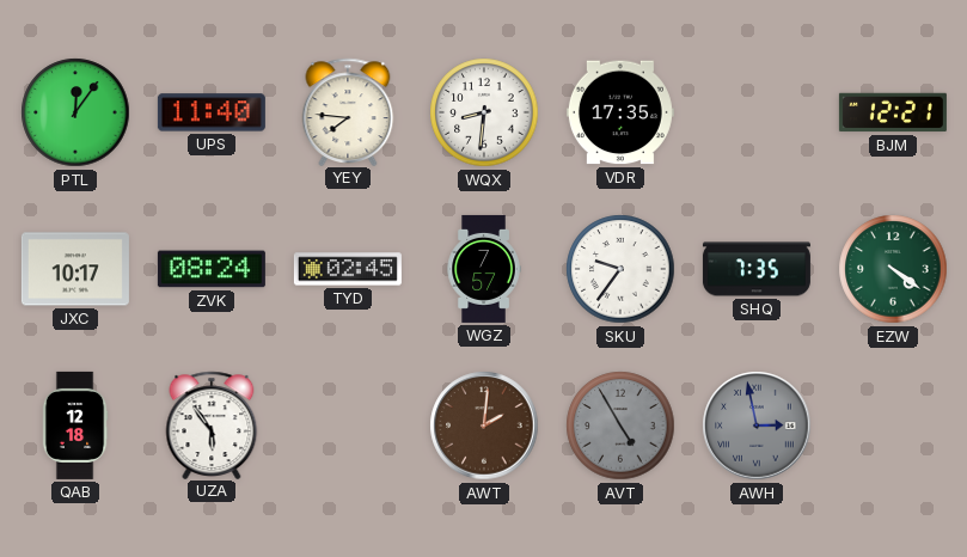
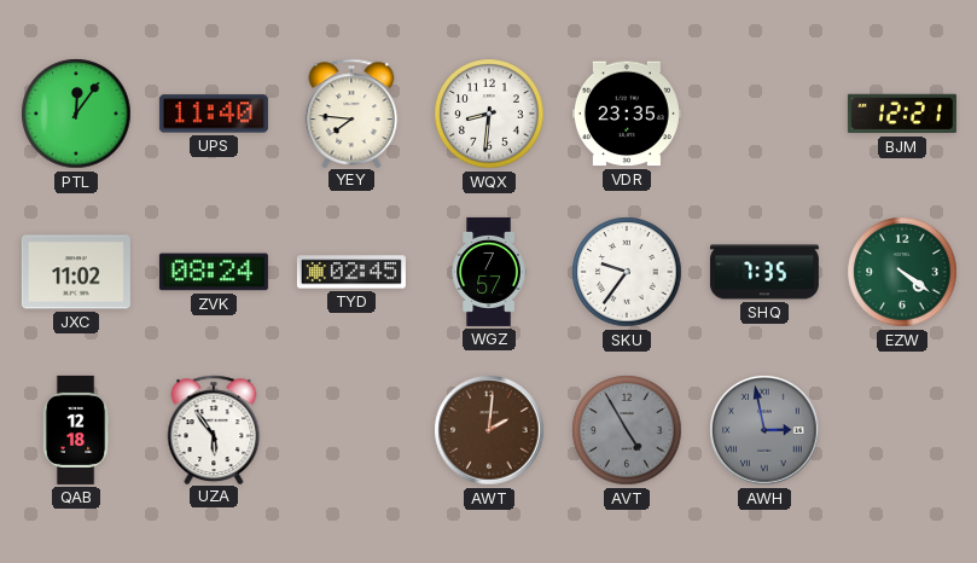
VDR: 17:35 -> 23:35 (627, 114)
JXC: 10:17 -> 11:02 (76, 272)
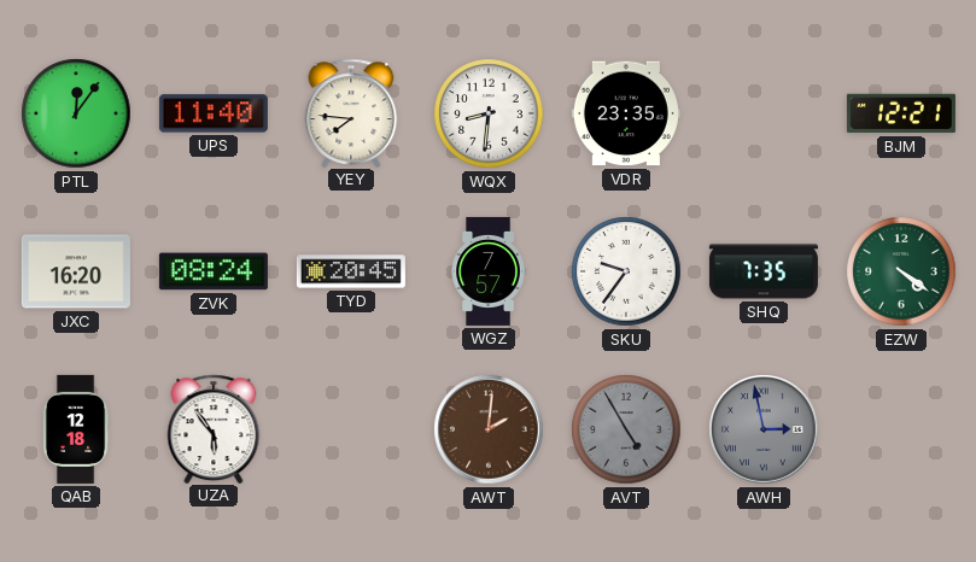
JXC: 11:02 -> 16:20 (76, 271)
TYD: 02:45 -> 20:45 (351, 271)
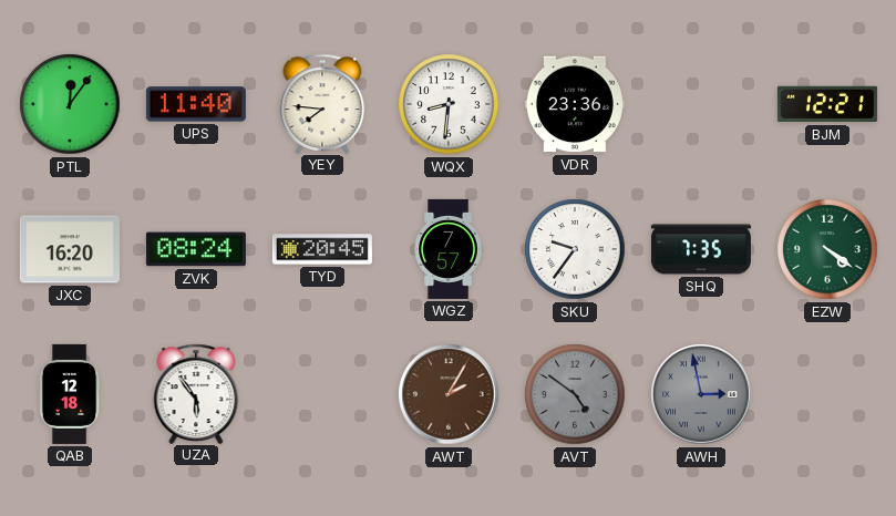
VDR: 23:35 -> 23:36 (575, 104)
AWT: 2:01 -> 2:05 (449, 394)
AVT: 4:55 -> 4:51 (575, 394)
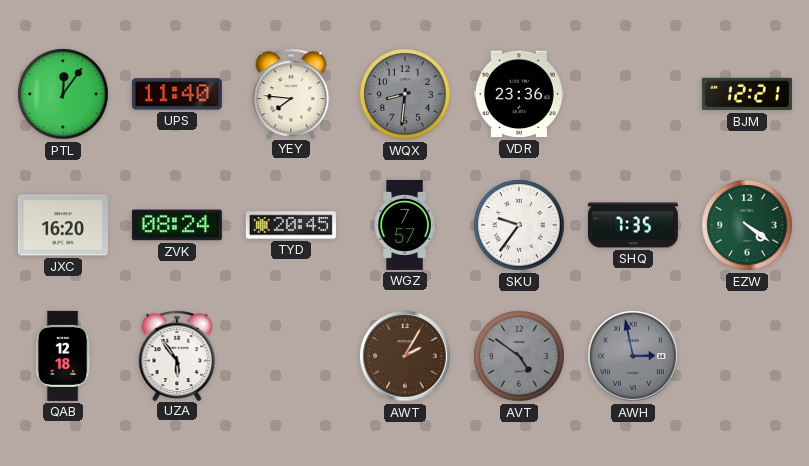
WQX dial: white -> grey (405, 94)
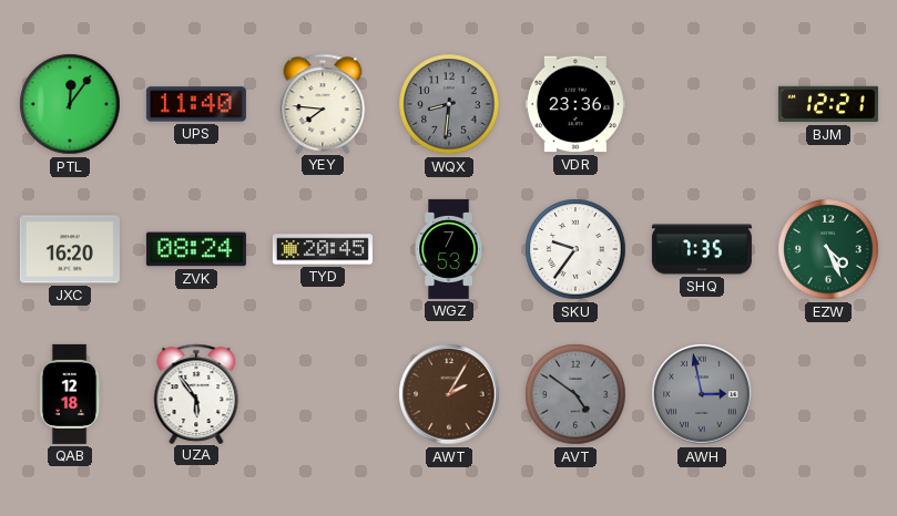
WGZ: 7:57 -> 7:53 (449, 249)
EZW: 4:21 -> 4:26 (828, 249)
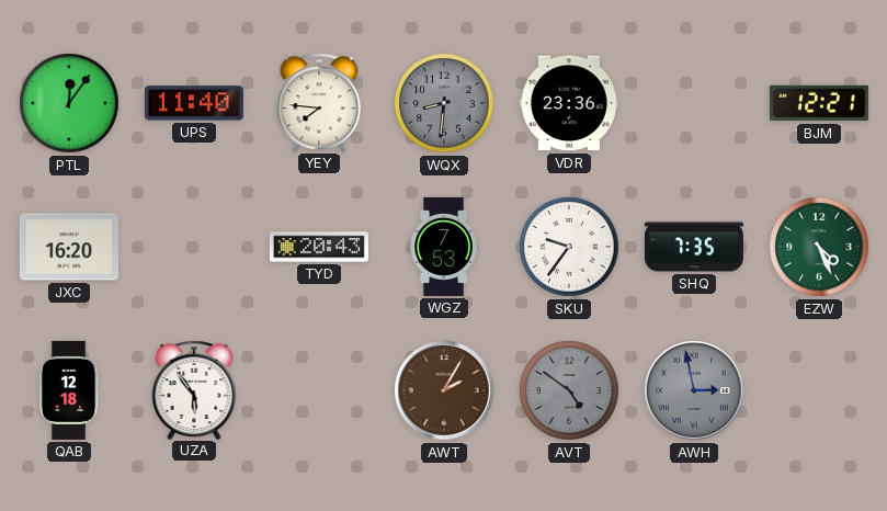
ZVK: 08:24 -> none (196, 249)
TYD: 20:45 -> 20:43 (319, 247)
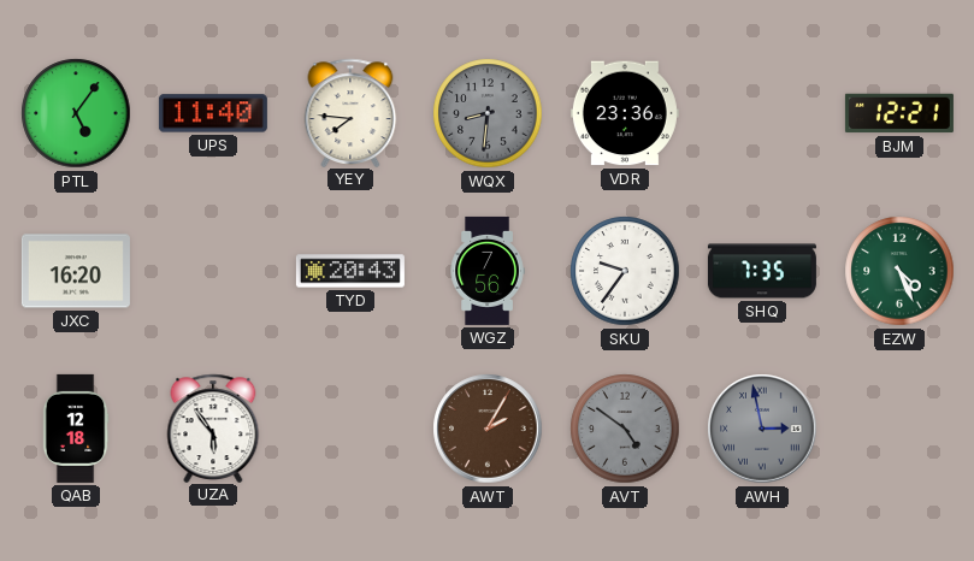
PTL: 12:06 -> 5:06 (76, 113)
WGZ: 7:53 -> 7:56 (488, 271)
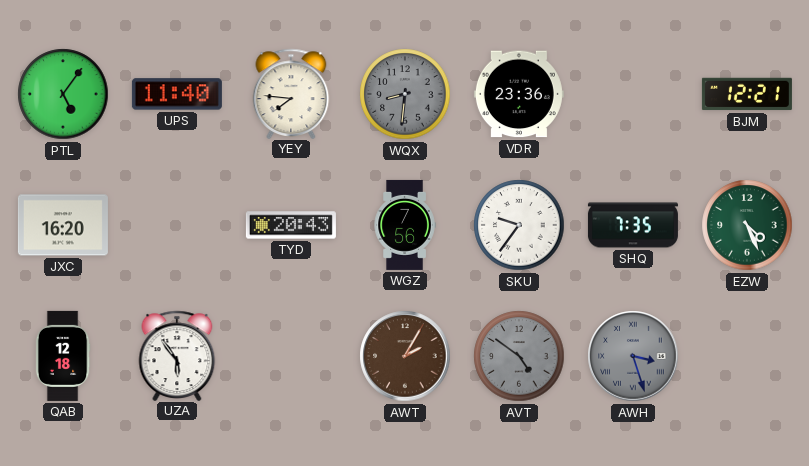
AWH: 2:58 -> 3:27 (633, 356)
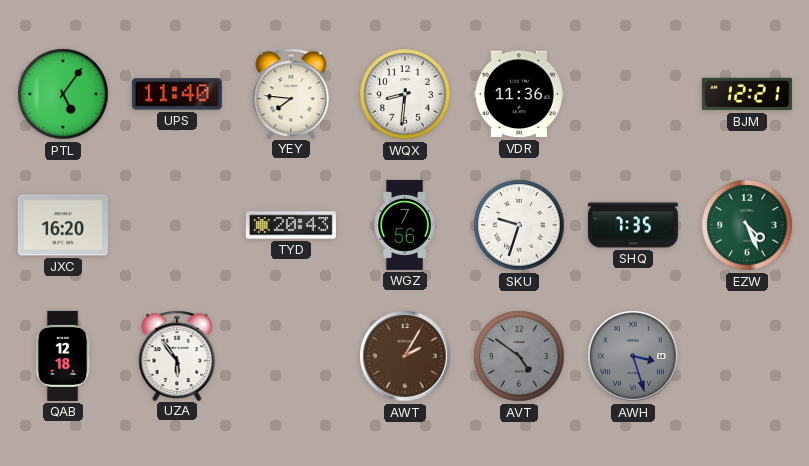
WQX dial: grey -> white (405, 94)
VDR: 23:36 -> 11:36 (519, 94)
SKU: 9:36 -> 9:33 (519, 225)
